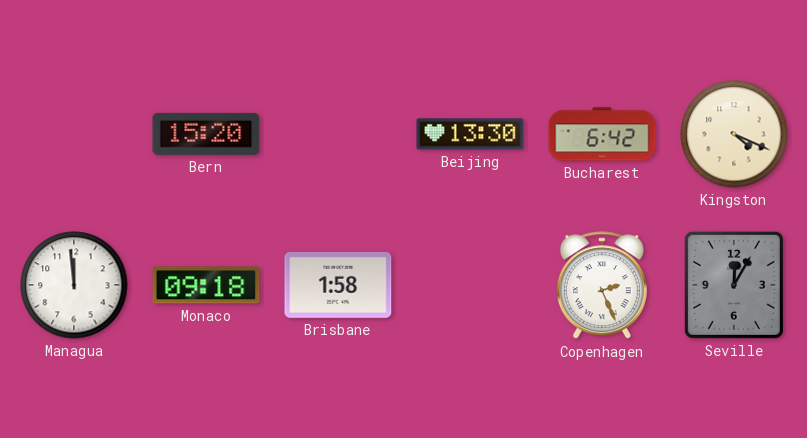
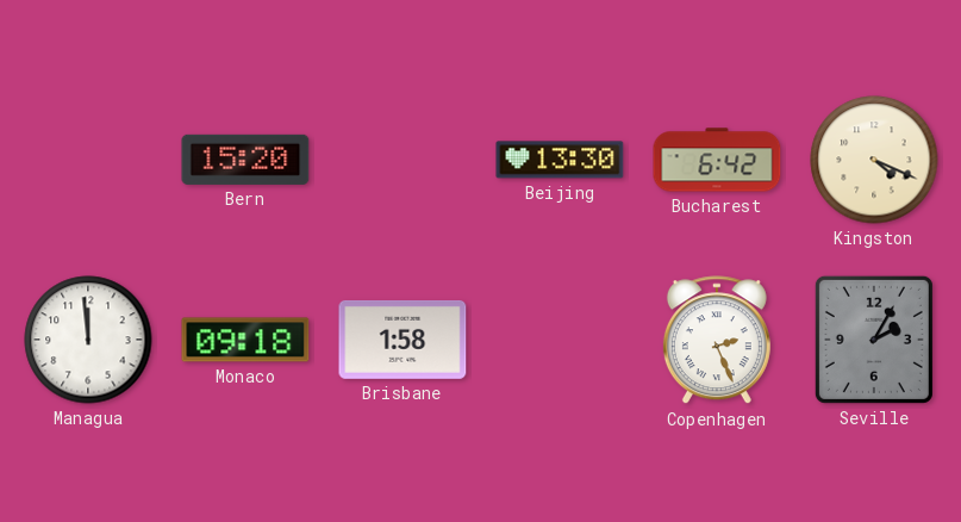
Seville: 12:05 -> 2:05 (874, 340)
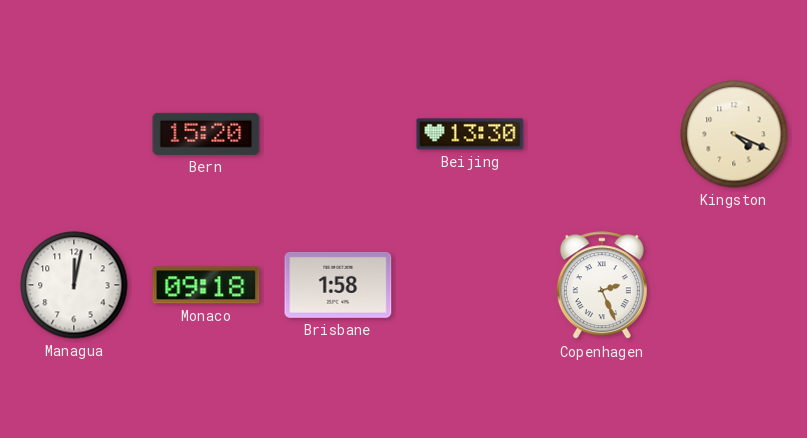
Bucharest: 6:42 -> none (717, 160)
Managua: 11:59 -> 12:02 (74, 285)
Seville: 2:05 -> none (874, 340)
